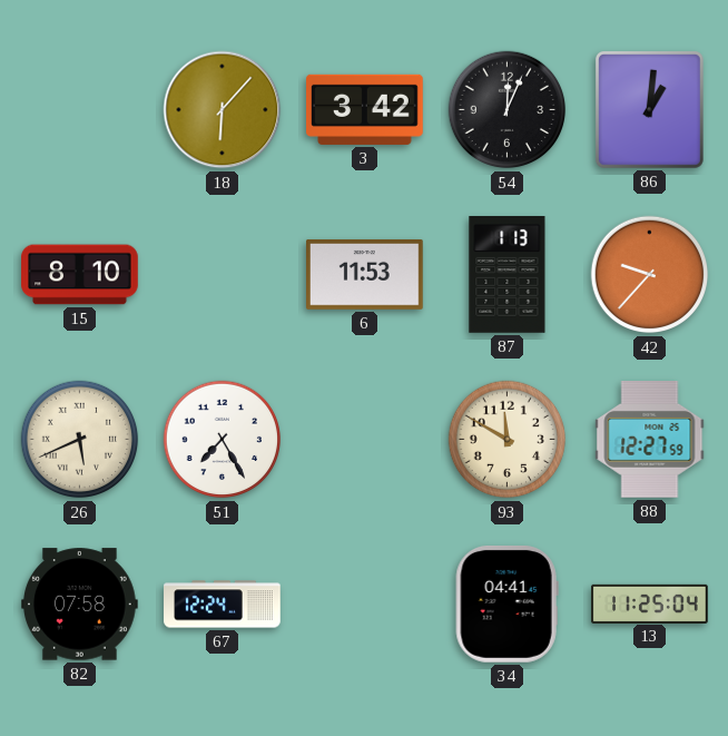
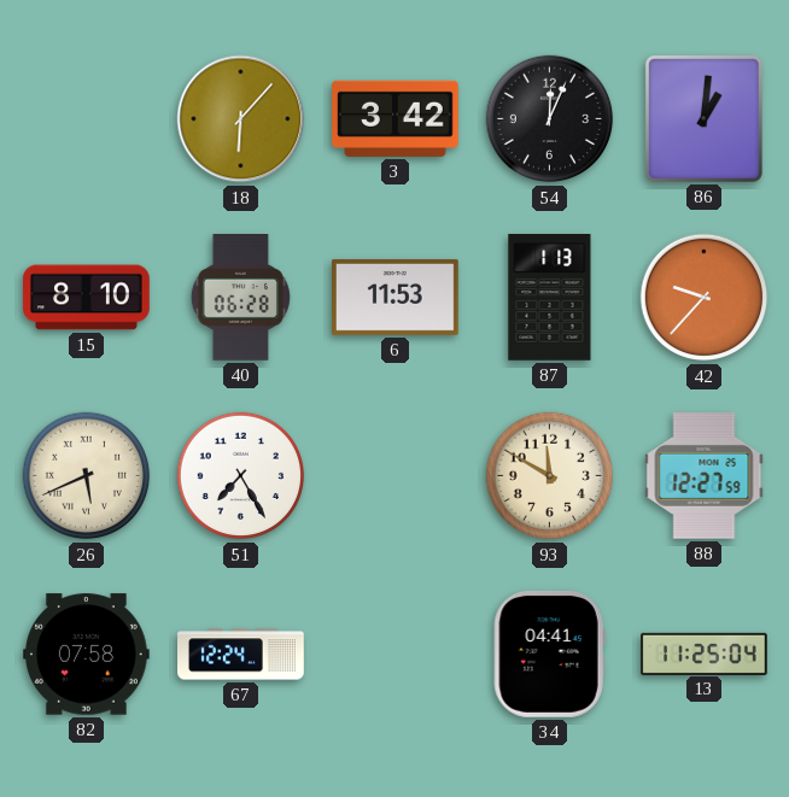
40: none -> 06:28 (240, 298)
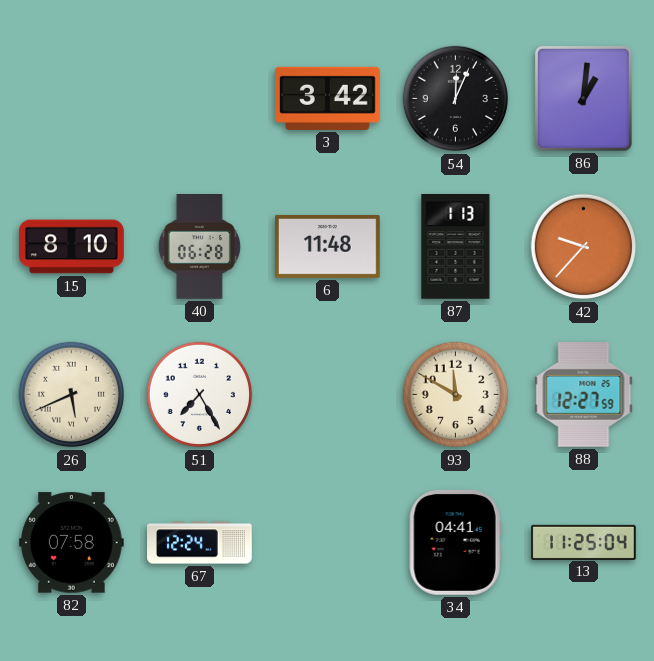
18: 6:07 -> none (241, 119)
6: 11:53 -> 11:48 (328, 246)
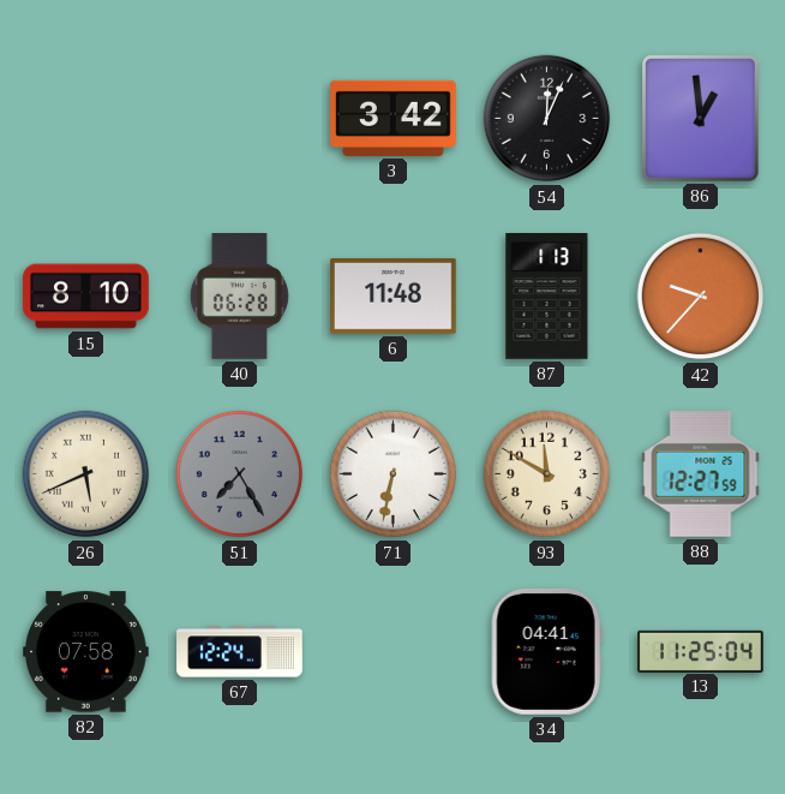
86: 1:01 -> 12:59 (700, 118)
51 dial: white -> grey (240, 474)
71: none -> 6:32 (394, 474)
